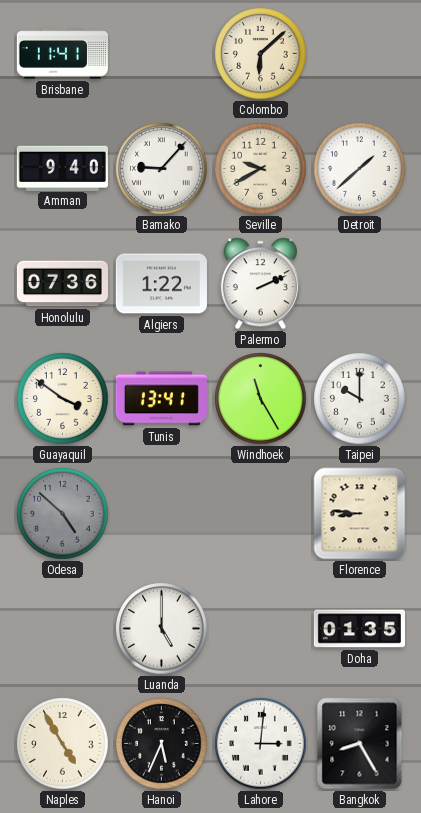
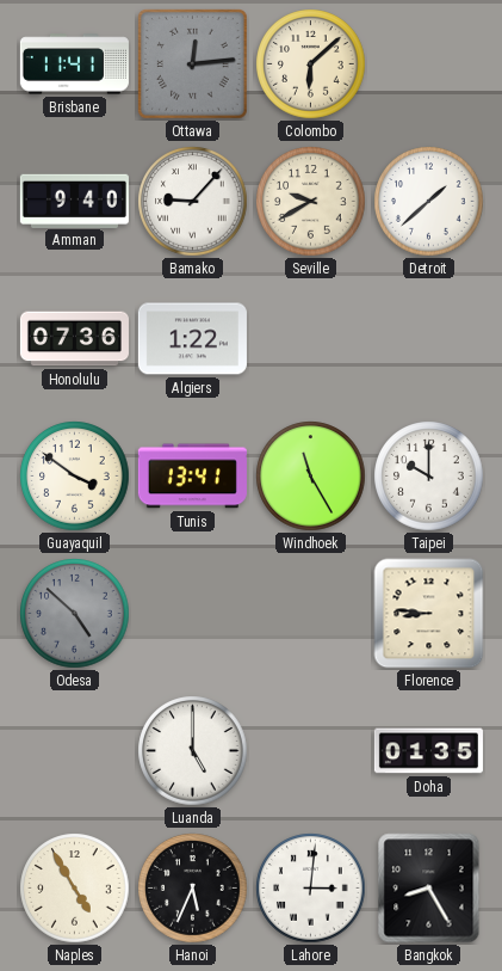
Ottawa: none -> 12:14 (193, 64)
Palermo: 2:11 -> none (260, 284)
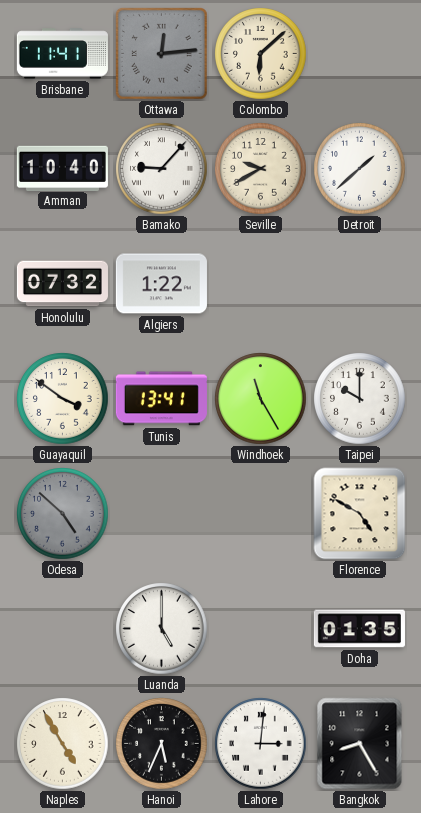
Amman: 9:40 -> 10:40 (62, 168)
Honolulu: 07:36 -> 07:32 (62, 284)
Florence: 8:46 -> 4:50 (360, 514)
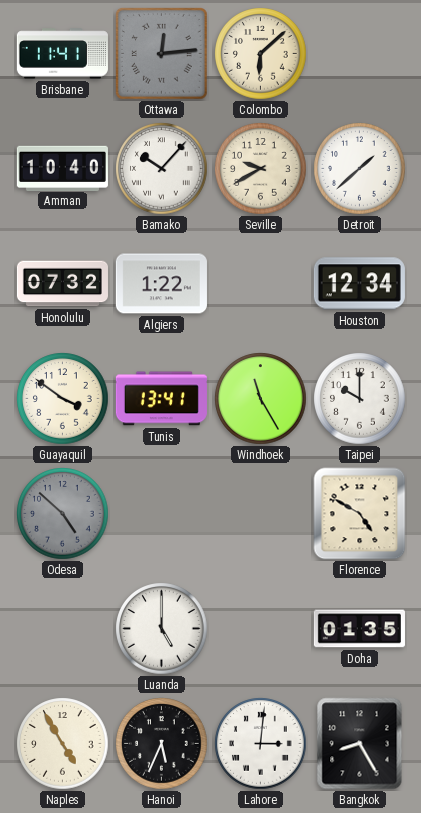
Bamako: 9:07 -> 10:07 (162, 169)
Houston: none -> 12:34 (359, 284)
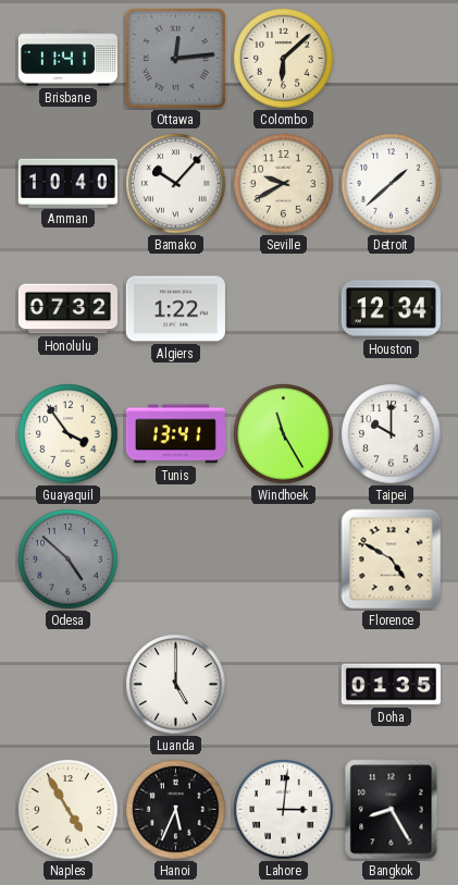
Guayaquil: 3:51 -> 3:54 (69, 434)
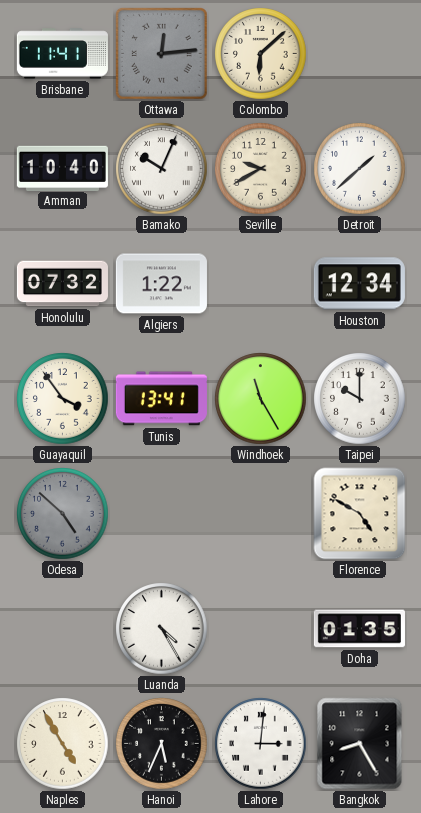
Bamako: 10:07 -> 10:04 (162, 169)
Luanda: 5:00 -> 4:25 (162, 629)
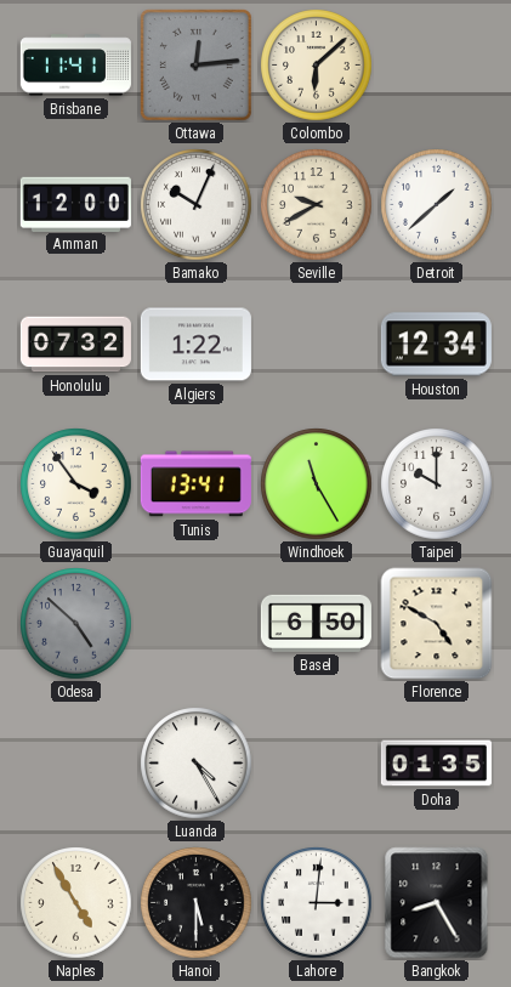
Amman: 10:40 -> 12:00 (75, 204)
Basel: none -> 6:50 (316, 623)
Hanoi: 5:34 -> 5:30 (197, 903)
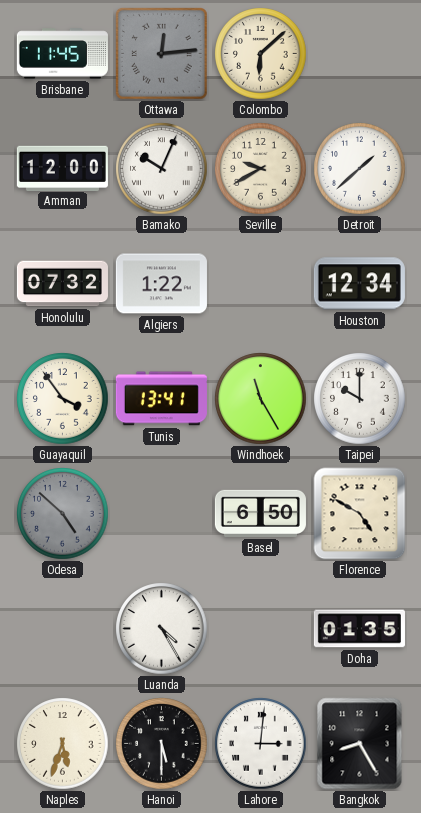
Brisbane: 11:41 -> 11:45 (62, 54)
Naples: 4:55 -> 5:33 (63, 744)
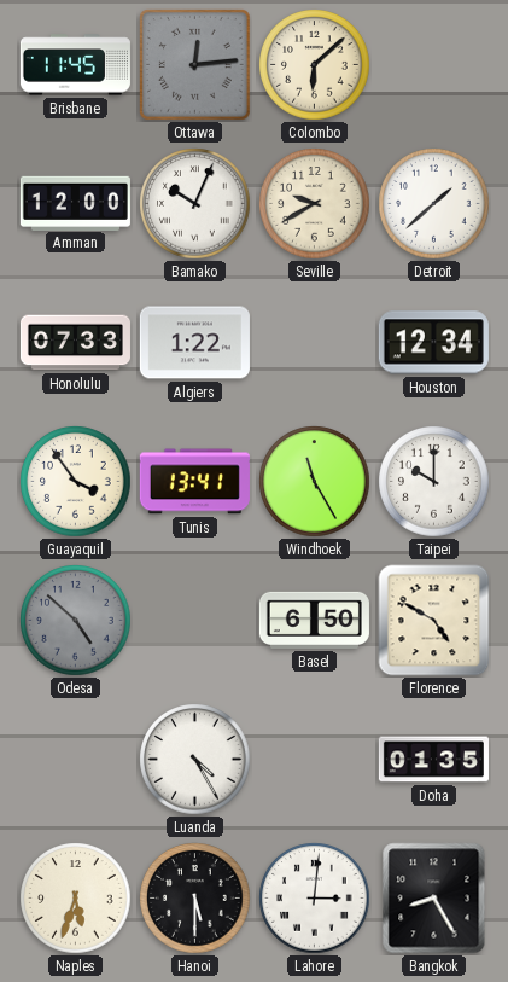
Honolulu: 07:32 -> 07:33 (75, 343)
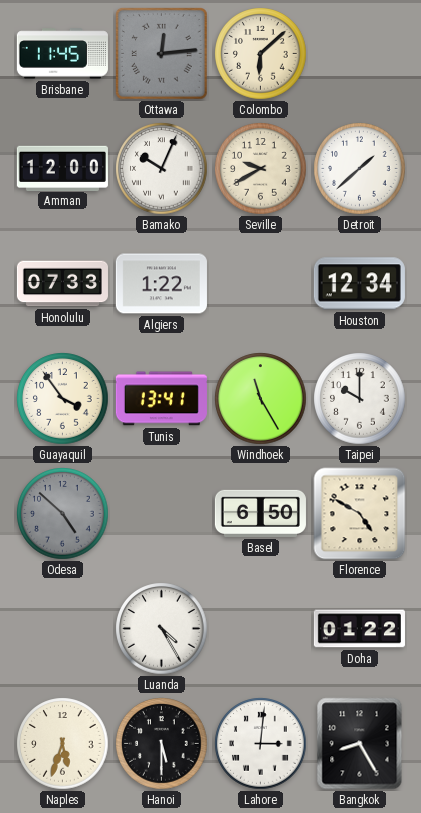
Doha: 01:35 -> 01:22 (359, 629)
